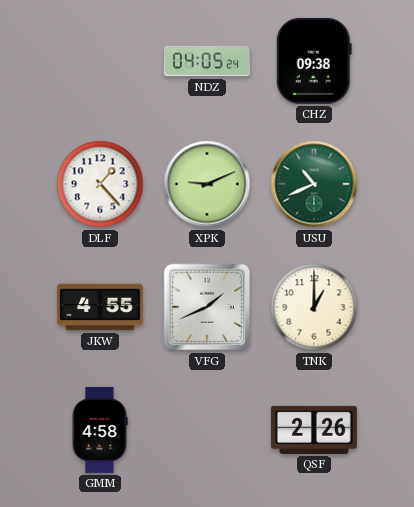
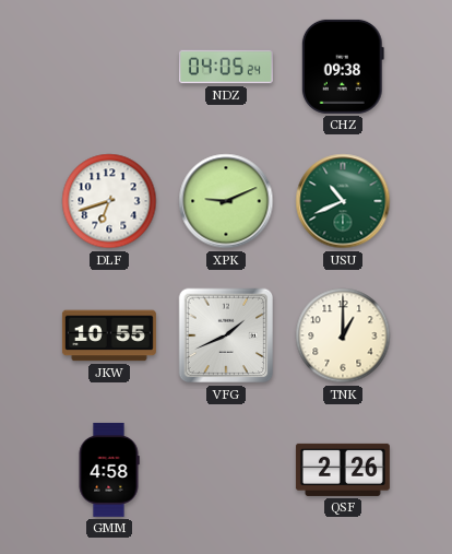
DLF: 1:23 -> 6:42 (109, 201)
JKW: 4:55 -> 10:55 (109, 335)
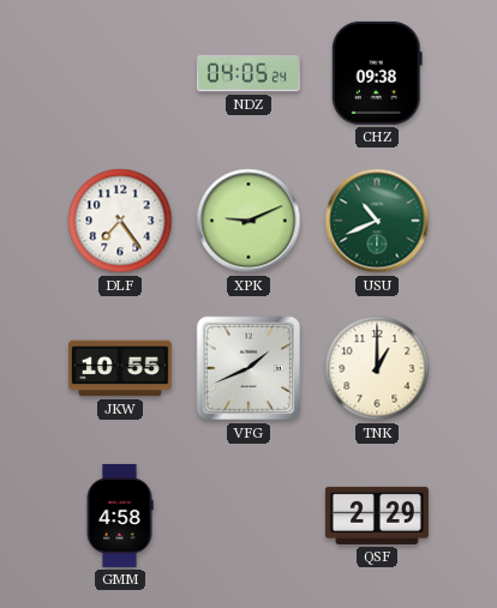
DLF: 6:42 -> 7:24 (120, 221)
QSF: 2:26 -> 2:29 (377, 516)
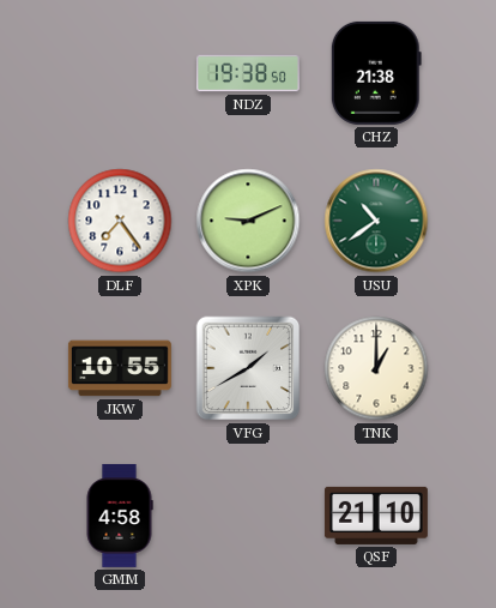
NDZ: 04:05 -> 19:38 (248, 73)
CHZ: 09:38 -> 21:38 (376, 73)
USU: 10:41 -> 10:39 (376, 221)
VFG: 1:41 -> 1:40 (248, 368)
QSF: 2:29 -> 21:10 (376, 516)
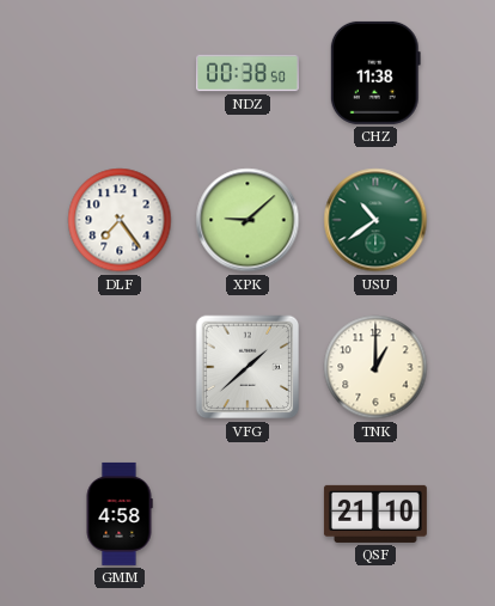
NDZ: 19:38 -> 00:38 (247, 73)
CHZ: 21:38 -> 11:38 (375, 73)
XPK: 9:11 -> 9:08 (247, 220)
JKW: 10:55 -> none (120, 368)
VFG: 1:40 -> 1:38 (247, 367)
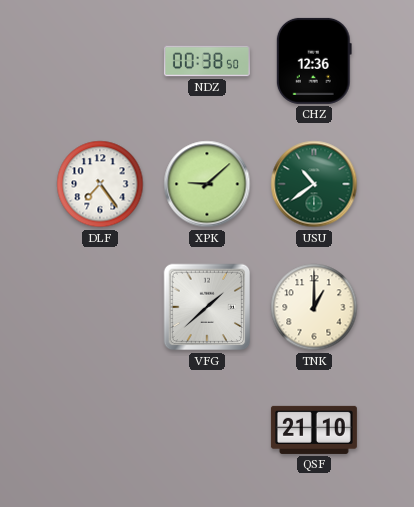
CHZ: 11:38 -> 12:36 (314, 61)
GMM: 4:58 -> none (120, 514)
